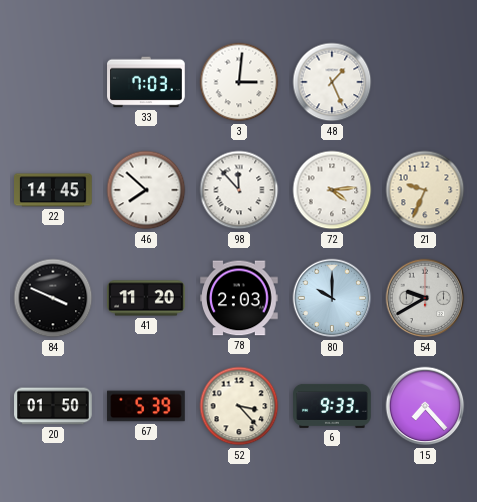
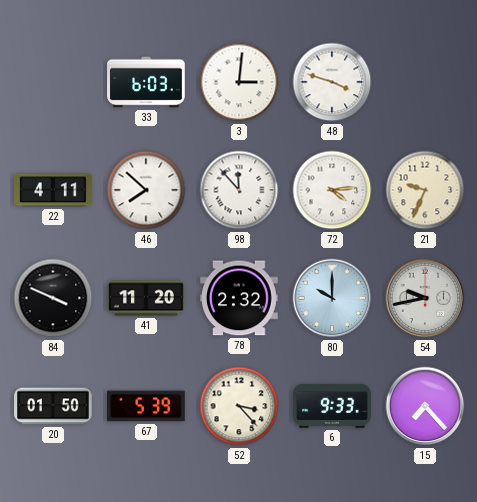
33: 7:03 -> 6:03 (146, 82)
48: 1:26 -> 3:48 (332, 82)
22: 14:45 -> 4:11 (53, 190)
78: 2:03 -> 2:32 (239, 298)
54: 9:40 -> 9:43 (425, 298)
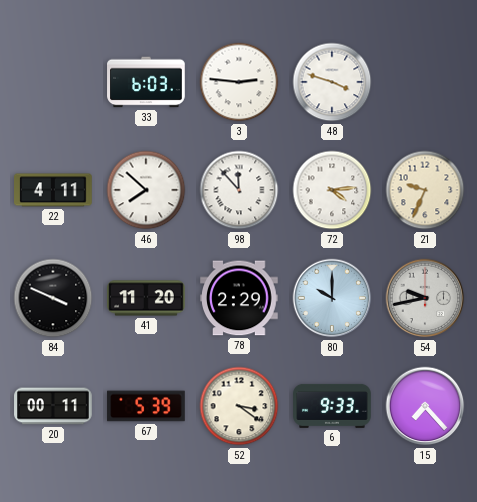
3: 3:01 -> 2:46 (239, 82)
78: 2:32 -> 2:29 (239, 298)
20: 01:50 -> 00:11 (53, 406)
52: 3:23 -> 3:21 (239, 406)
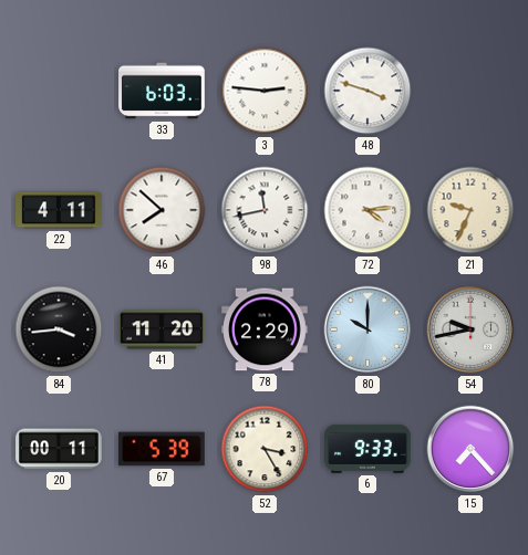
98: 11:53 -> 11:43 (265, 210)
84: 3:49 -> 3:44 (59, 329)
52: 3:21 -> 3:25 (265, 449)
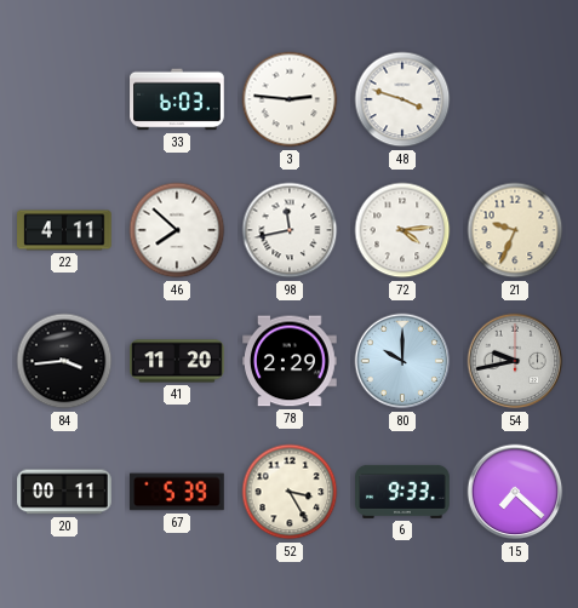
15: 7:23 -> 7:22 (515, 492)
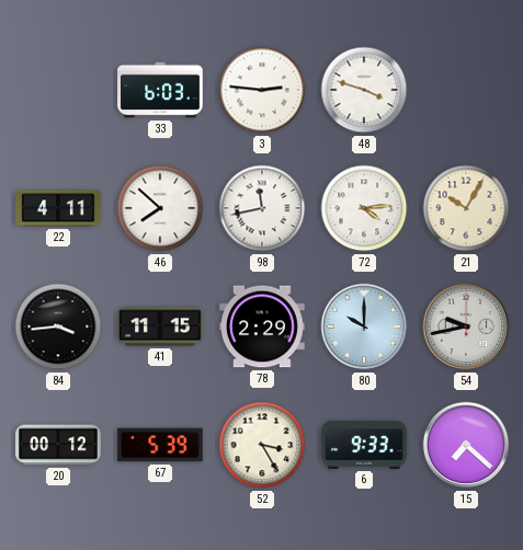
21: 9:34 -> 10:05 (466, 208)
41: 11:20 -> 11:15 (160, 326)
20: 00:11 -> 00:12 (58, 445)
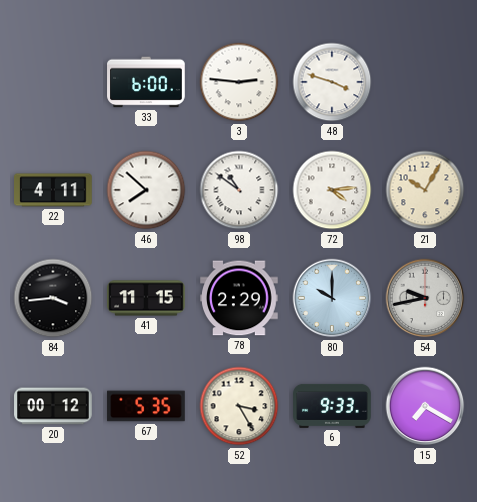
33: 6:03 -> 6:00 (146, 82)
98: 11:43 -> 10:51 (239, 190)
67: 5:39 -> 5:35 (146, 406)
15: 7:22 -> 7:20 (425, 406)
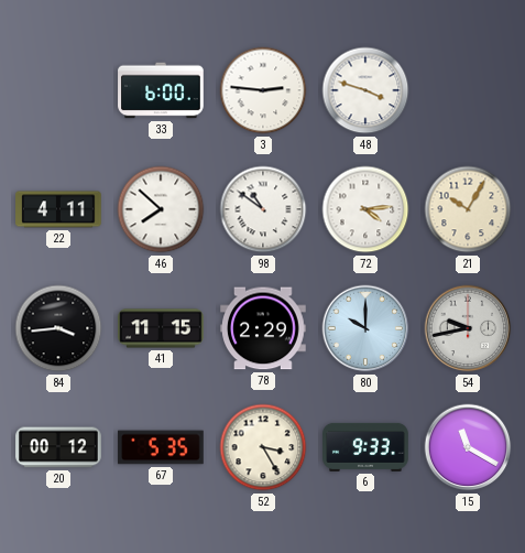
15: 7:20 -> 11:20 (468, 447)
